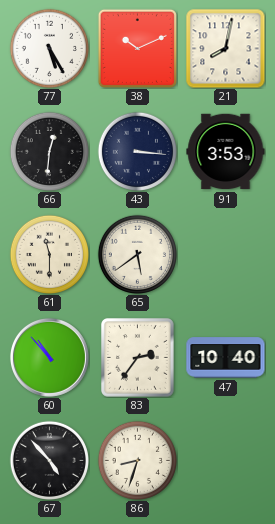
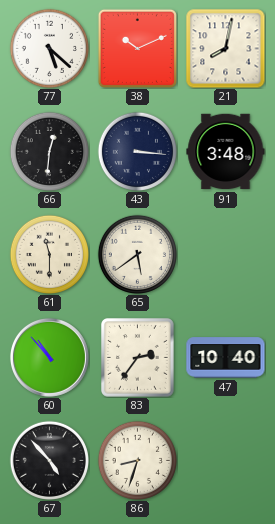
77: 5:25 -> 5:22 (49, 48)
91: 3:53 -> 3:48 (226, 152)
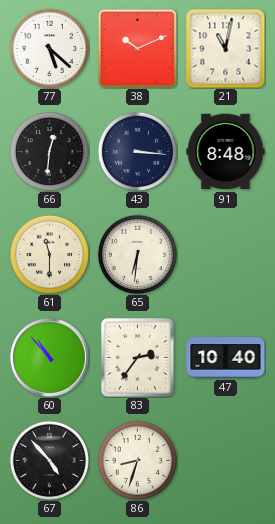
21: 8:02 -> 11:02 (226, 49)
91: 3:48 -> 8:48 (226, 152)
65: 5:39 -> 6:31 (137, 254)
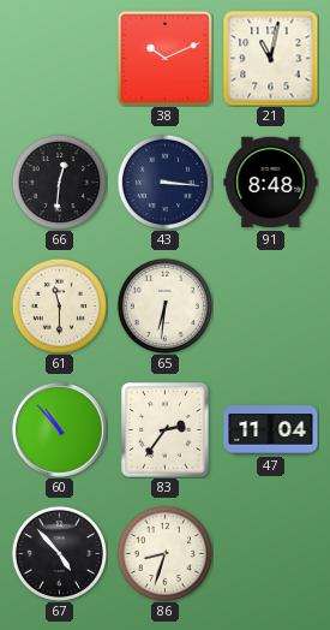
77: 5:22 -> none (49, 48)
47: 10:40 -> 11:04 (271, 430)
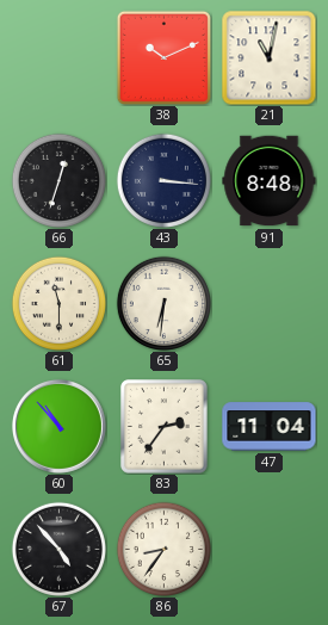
66: 12:31 -> 12:33 (58, 180)
86: 8:33 -> 8:36 (163, 549)
